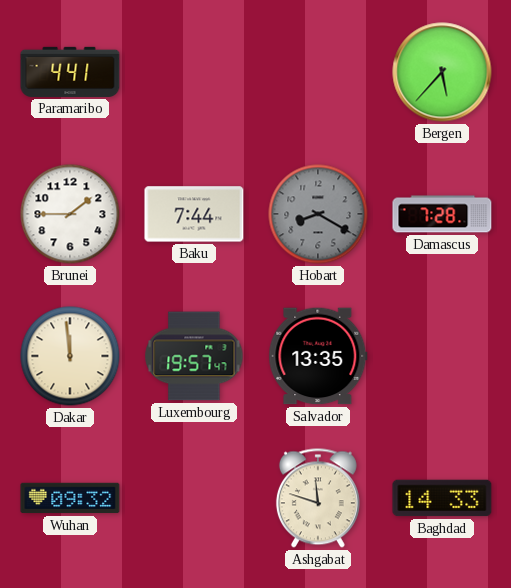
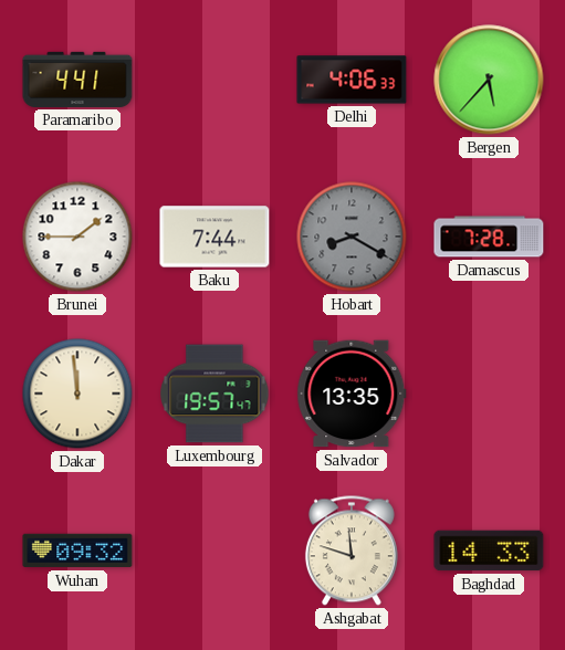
Delhi: none -> 4:06 (352, 80)
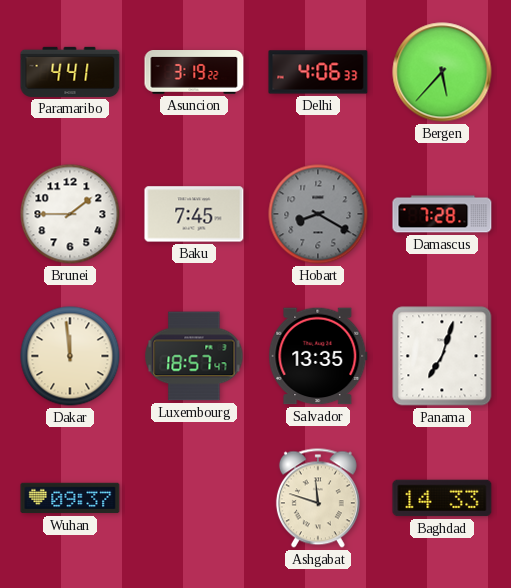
Asuncion: none -> 3:19 (194, 73)
Baku: 7:44 -> 7:45 (194, 214)
Luxembourg: 19:57 -> 18:57 (194, 356)
Panama: none -> 7:03 (442, 356)
Wuhan: 09:32 -> 09:37 (70, 498)
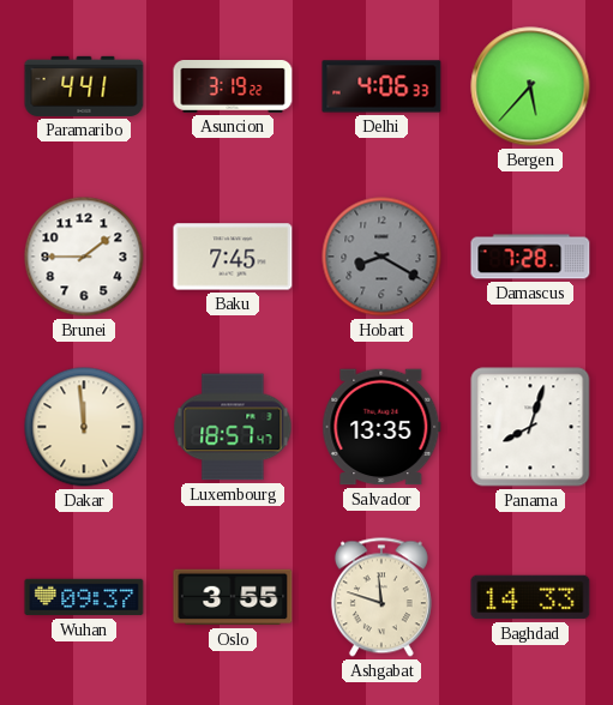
Panama: 7:03 -> 8:03 (530, 427)
Oslo: none -> 3:55 (233, 597)
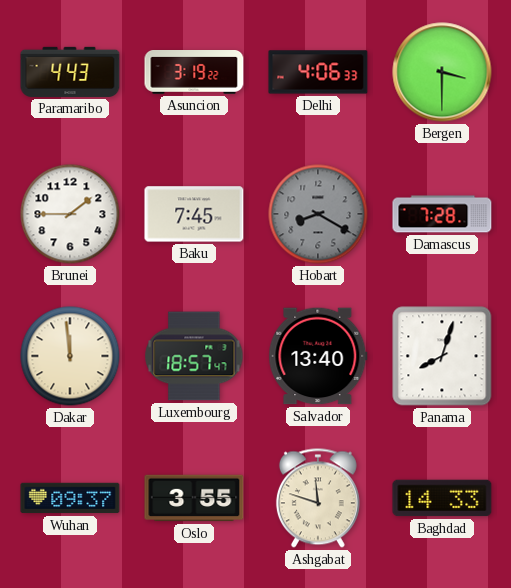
Paramaribo: 4:41 -> 4:43 (70, 72)
Bergen: 5:37 -> 3:30 (442, 72)
Salvador: 13:35 -> 13:40 (318, 356)
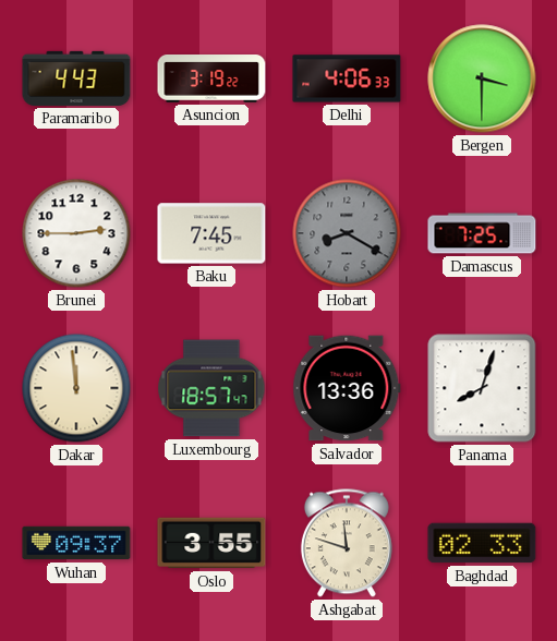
Brunei: 1:45 -> 2:45 (76, 233)
Damascus: 7:28 -> 7:25 (482, 233)
Salvador: 13:40 -> 13:36 (347, 388)
Baghdad: 14:33 -> 02:33 (482, 543)
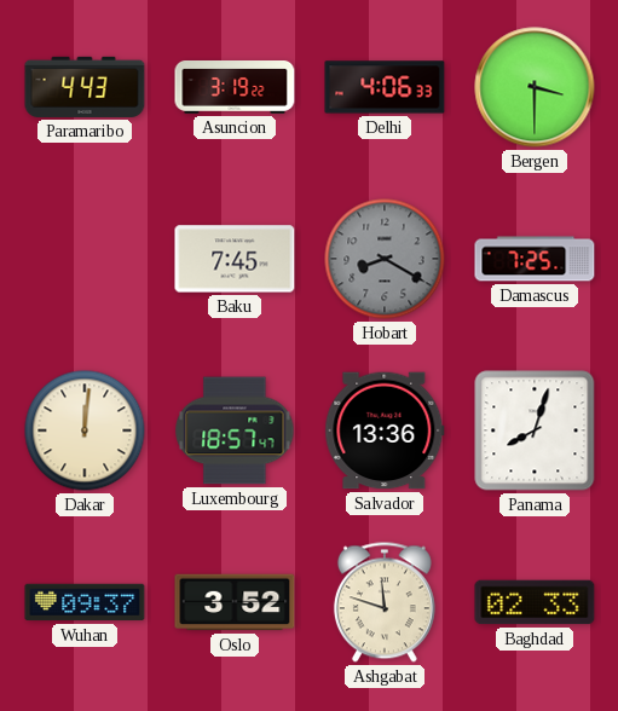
Brunei: 2:45 -> none (76, 233)
Dakar: 11:59 -> 12:01 (85, 430)
Oslo: 3:55 -> 3:52 (235, 602)
